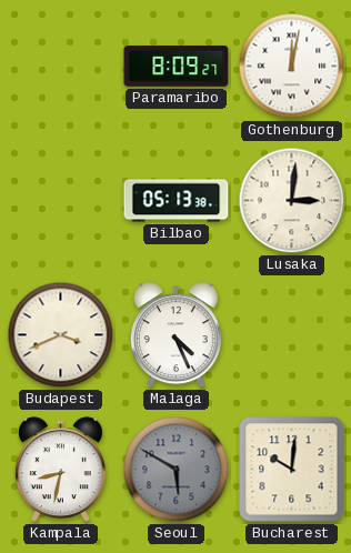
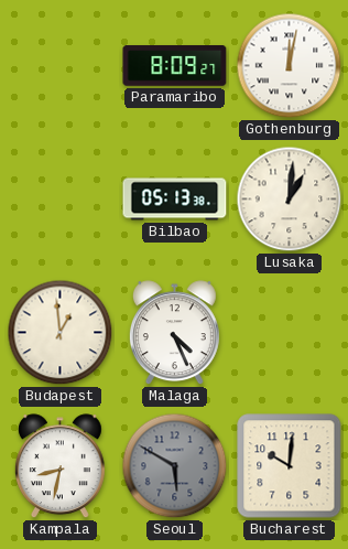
Lusaka: 3:01 -> 1:01 (290, 200)
Budapest: 3:41 -> 12:59 (61, 333)
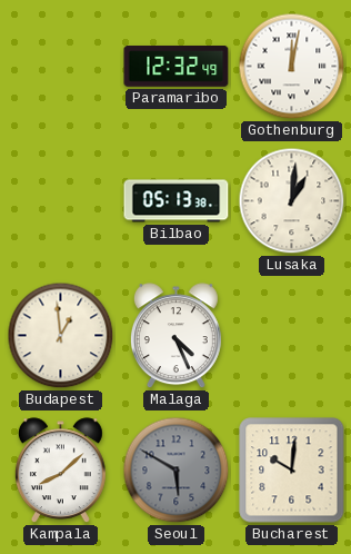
Paramaribo: 8:09 -> 12:32 (177, 67)
Kampala: 8:32 -> 8:08 (60, 471)
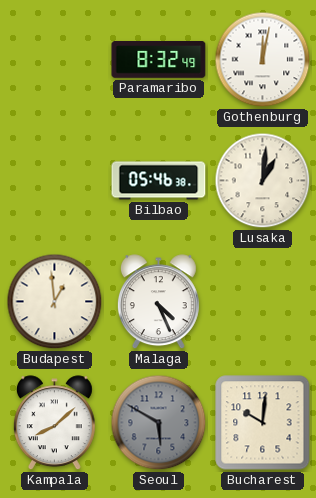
Paramaribo: 12:32 -> 8:32 (159, 60)
Bilbao: 05:13 -> 05:46 (159, 181)
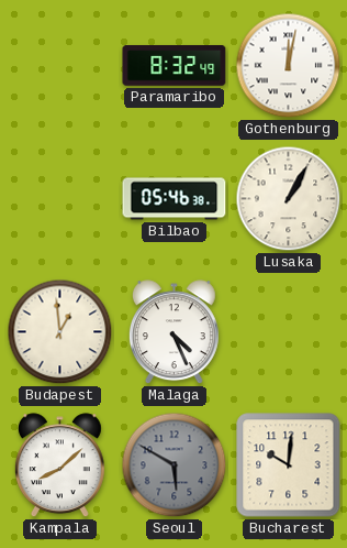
Lusaka: 1:01 -> 1:05 (289, 199)
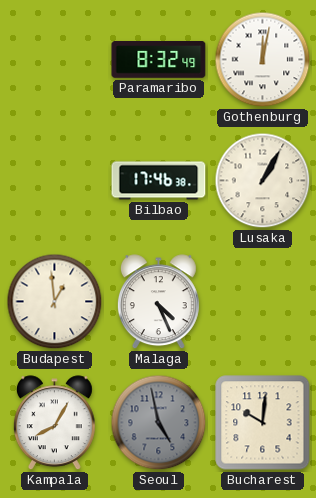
Bilbao: 05:46 -> 17:46 (159, 181)
Kampala: 8:08 -> 8:05 (54, 423)
Seoul: 5:50 -> 4:58 (159, 423)
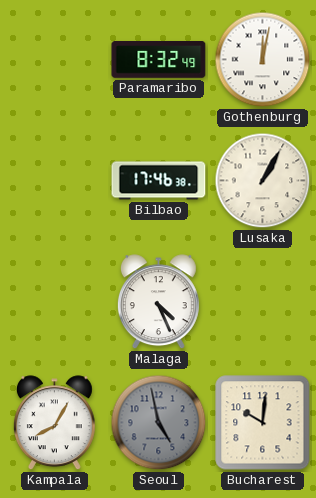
Budapest: 12:59 -> none (55, 302)
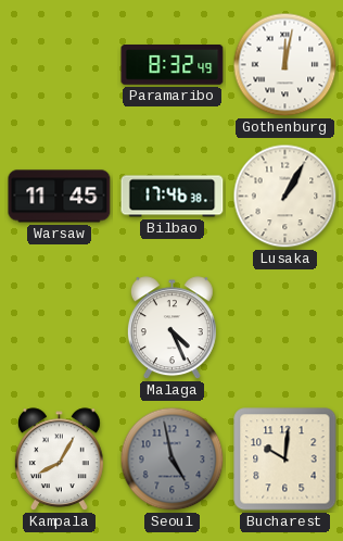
Warsaw: none -> 11:45 (60, 197)
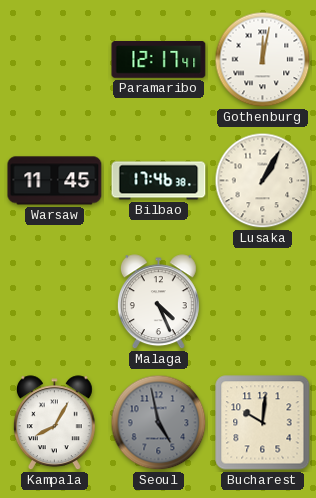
Paramaribo: 8:32 -> 12:17 (159, 60)
